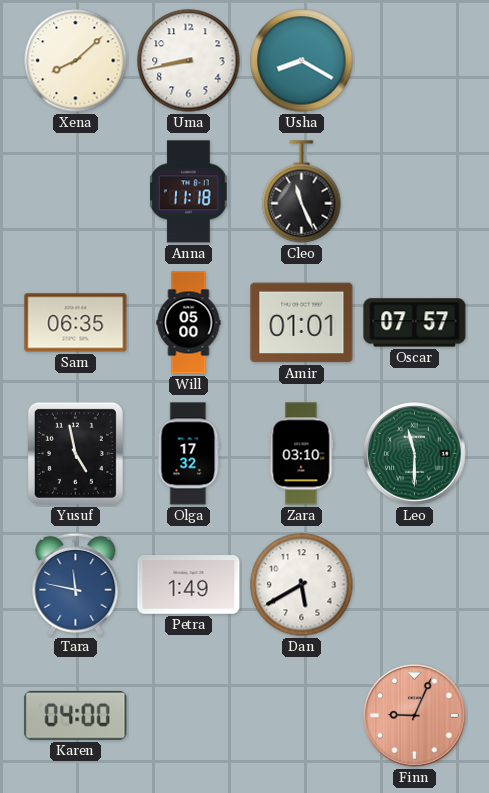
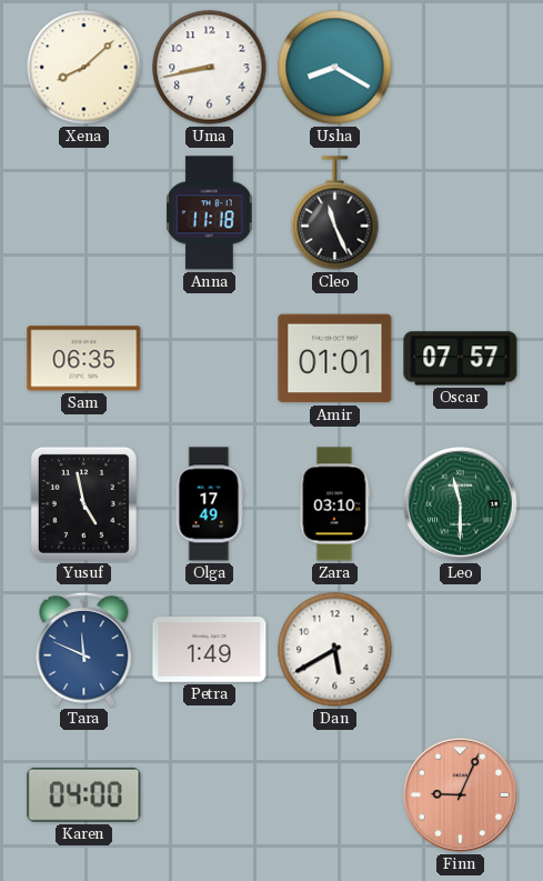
Will: 05:00 -> none (189, 323)
Olga: 17:32 -> 17:49 (209, 504)
Tara: 11:47 -> 11:49 (84, 649)
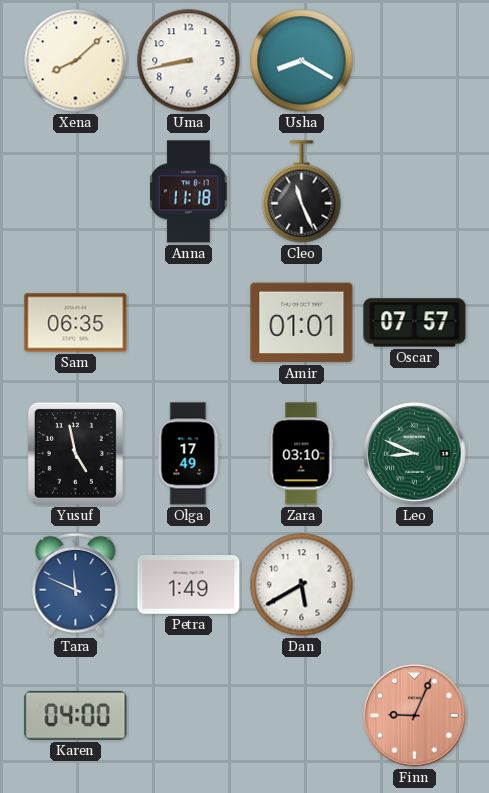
Leo: 11:30 -> 8:49 (415, 454)
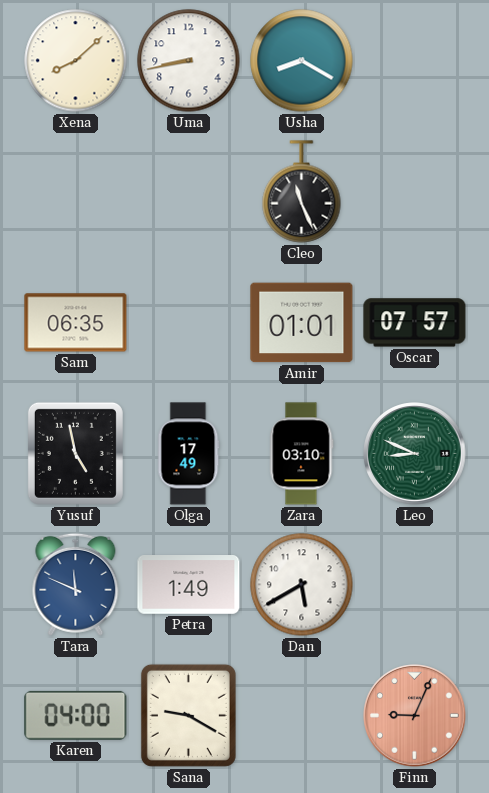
Anna: 11:18 -> none (189, 192)
Sana: none -> 9:20 (188, 715)
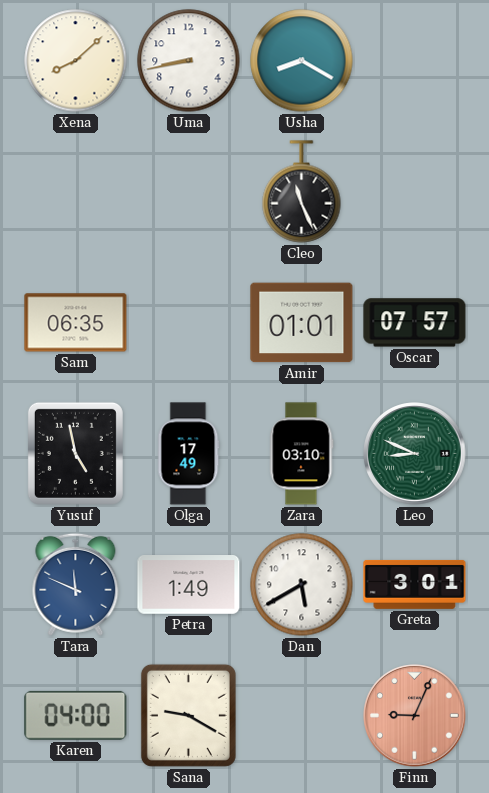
Greta: none -> 3:01 (415, 584)
